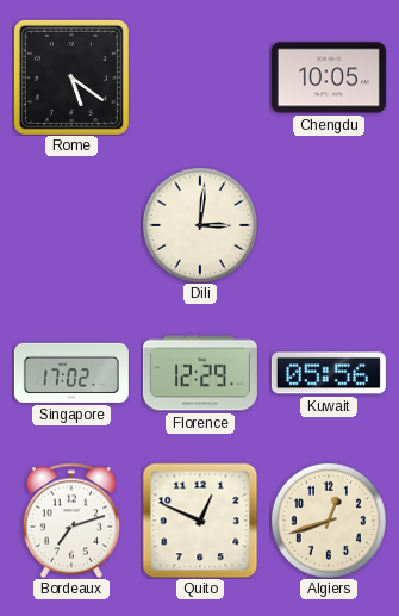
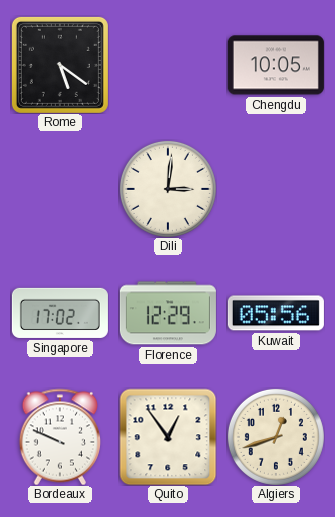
Bordeaux: 7:12 -> 9:49 (60, 437)
Quito: 12:49 -> 12:54 (168, 437)
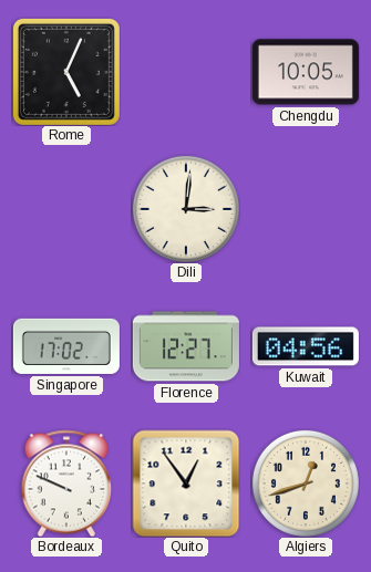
Rome: 5:21 -> 5:04 (66, 72)
Florence: 12:29 -> 12:27 (186, 346)
Kuwait: 05:56 -> 04:56 (306, 346)
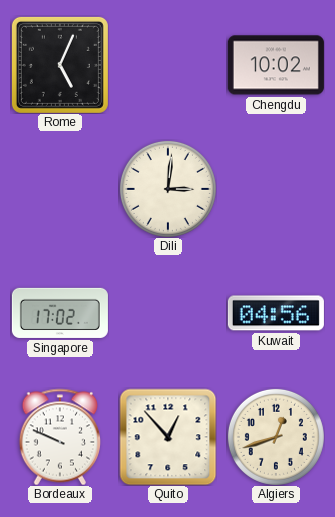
Chengdu: 10:05 -> 10:02 (276, 65)
Florence: 12:27 -> none (186, 346)
Quito: 12:54 -> 12:53 (168, 437)
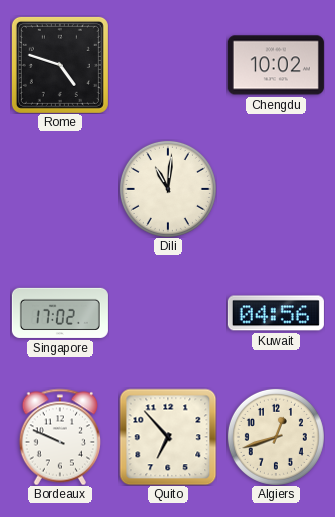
Rome: 5:04 -> 4:48 (60, 65)
Dili: 3:01 -> 11:01 (168, 189)
Quito: 12:53 -> 6:53 (168, 437)
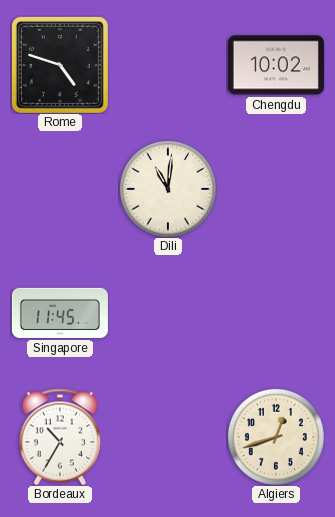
Singapore: 17:02 -> 11:45 (60, 313)
Kuwait: 04:56 -> none (276, 313)
Bordeaux: 9:49 -> 10:35 (60, 437)
Quito: 6:53 -> none (168, 437)
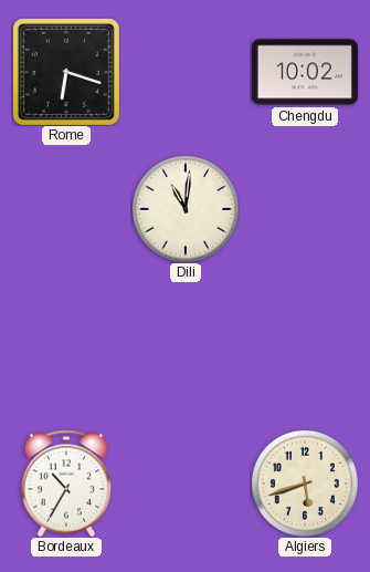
Rome: 4:48 -> 6:18 (66, 72)
Singapore: 11:45 -> none (60, 313)
Algiers: 12:42 -> 5:42 (305, 483)
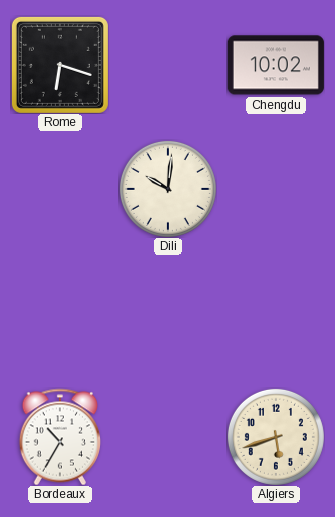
Dili: 11:01 -> 10:01 (168, 189)
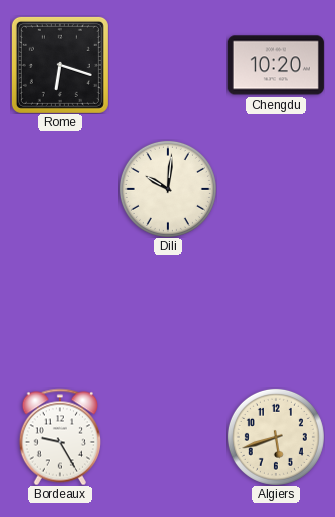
Chengdu: 10:02 -> 10:20 (276, 65)
Bordeaux: 10:35 -> 9:25 (60, 437)
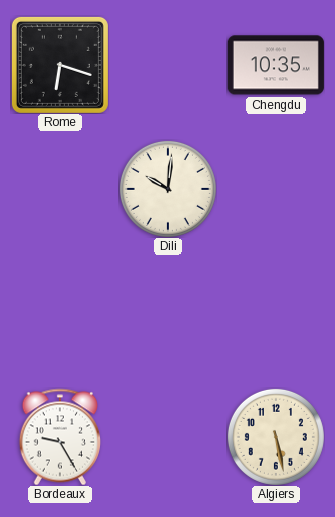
Chengdu: 10:20 -> 10:35 (276, 65)
Algiers: 5:42 -> 5:28 (276, 437)
